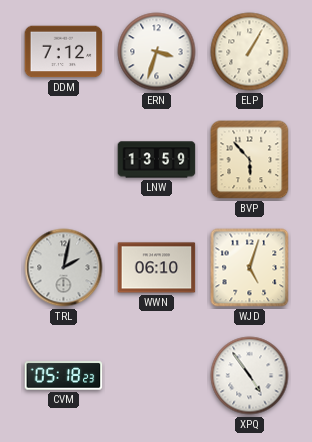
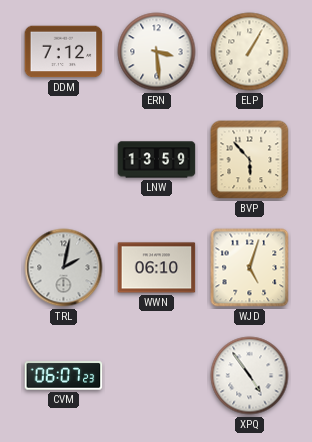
ERN: 3:33 -> 3:29 (157, 52)
CVM: 05:18 -> 06:07 (64, 376)
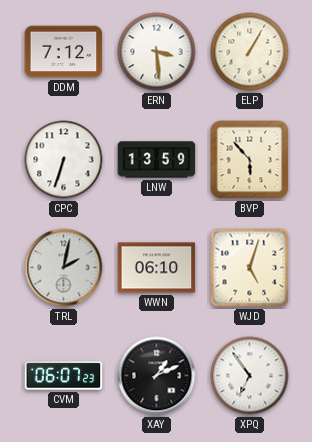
CPC: none -> 6:33 (64, 160)
XAY: none -> 1:11 (157, 376)
XPQ: 4:54 -> 6:54 (250, 376)
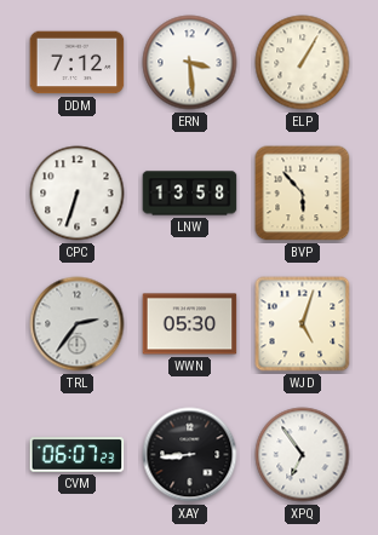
LNW: 13:59 -> 13:58 (190, 194)
TRL: 2:02 -> 2:36 (78, 324)
WWN: 06:10 -> 05:30 (190, 324)
XAY: 1:11 -> 8:44 (190, 455)
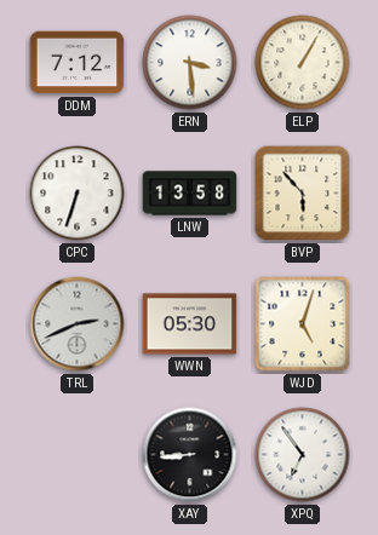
TRL: 2:36 -> 2:41 (78, 324)
CVM: 06:07 -> none (78, 455)
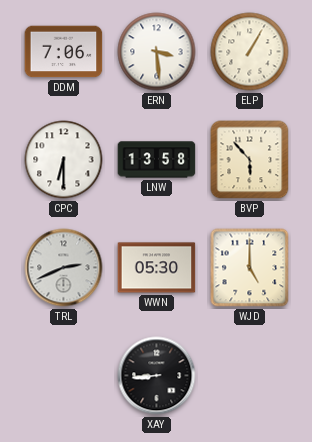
DDM: 7:12 -> 7:06 (64, 52)
CPC: 6:33 -> 6:30 (64, 160)
WJD: 5:03 -> 5:00 (250, 268)
XPQ: 6:54 -> none (303, 455)
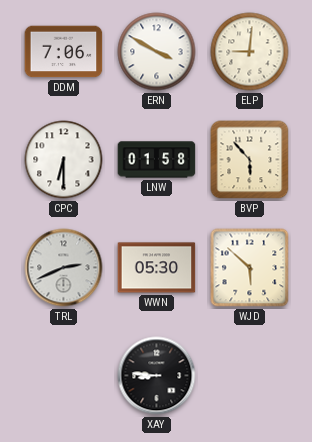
ERN: 3:29 -> 3:50 (157, 52)
ELP: 1:05 -> 9:01 (250, 52)
LNW: 13:58 -> 01:58 (157, 160)
WJD: 5:00 -> 5:52 (250, 268)
XAY: 8:44 -> 8:46 (157, 376)
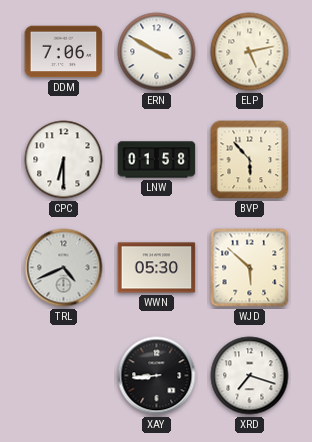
ELP: 9:01 -> 5:13 (250, 52)
TRL: 2:41 -> 4:41 (64, 268)
XAY: 8:46 -> 8:44 (157, 376)
XRD: none -> 7:18 (250, 376)
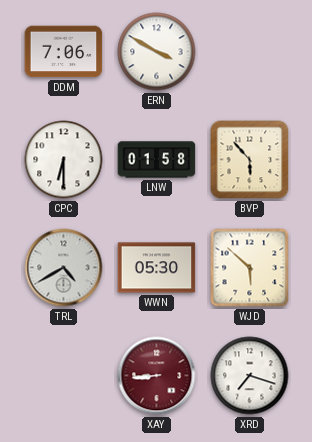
ELP: 5:13 -> none (250, 52)
TRL: 4:41 -> 4:40 (64, 268)
XAY dial: black -> burgundy (157, 376)
